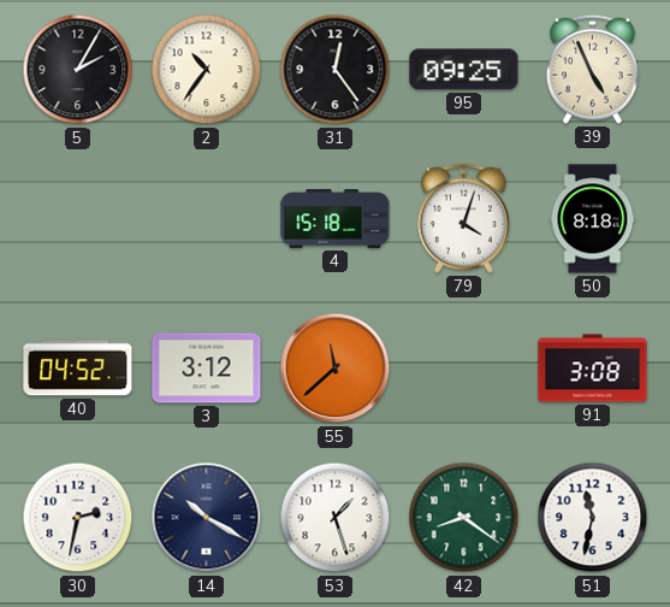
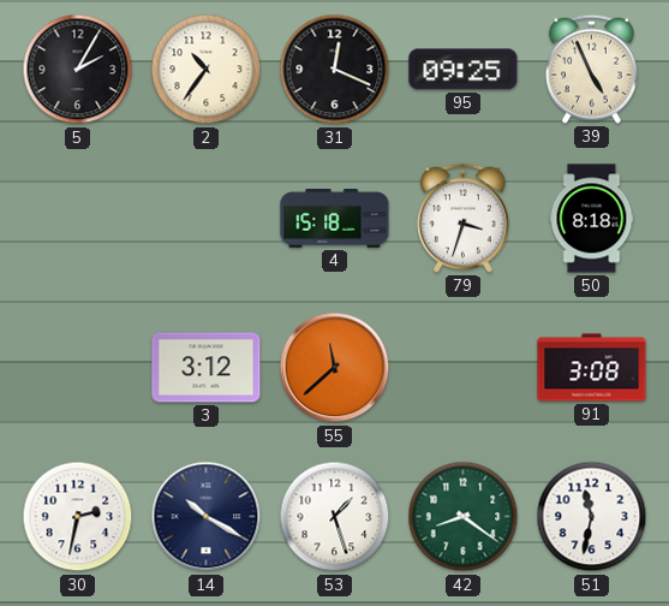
31: 12:24 -> 12:19 (335, 70)
79: 4:03 -> 3:33 (462, 218)
40: 04:52 -> none (78, 369)
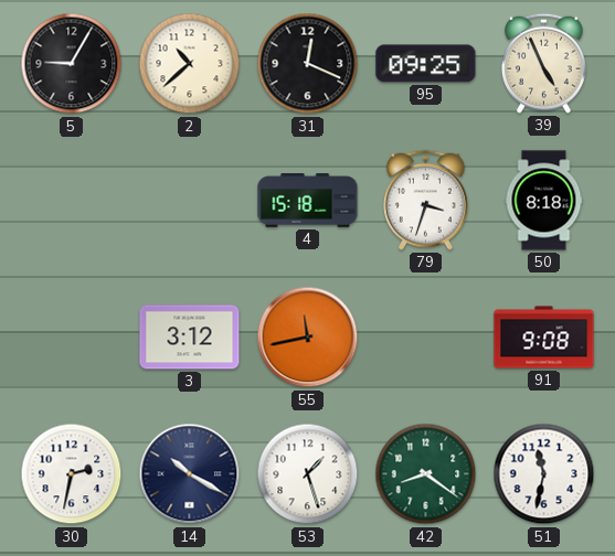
5: 2:05 -> 9:05 (72, 64)
2: 10:36 -> 10:38 (190, 64)
55: 11:38 -> 11:43 (308, 338)
91: 3:08 -> 9:08 (544, 338)
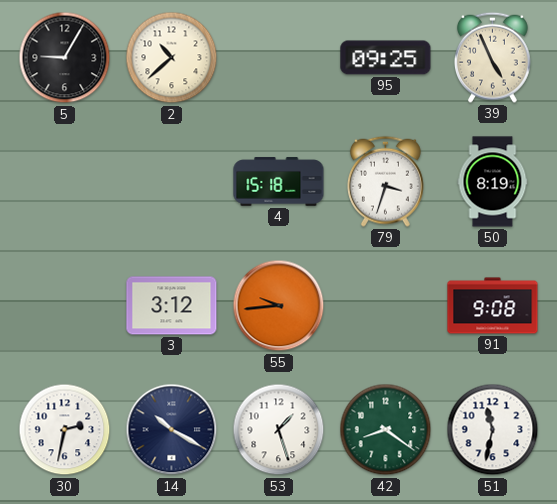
31: 12:19 -> none (308, 64)
50: 8:18 -> 8:19 (493, 182)
55: 11:43 -> 9:44 (279, 306)
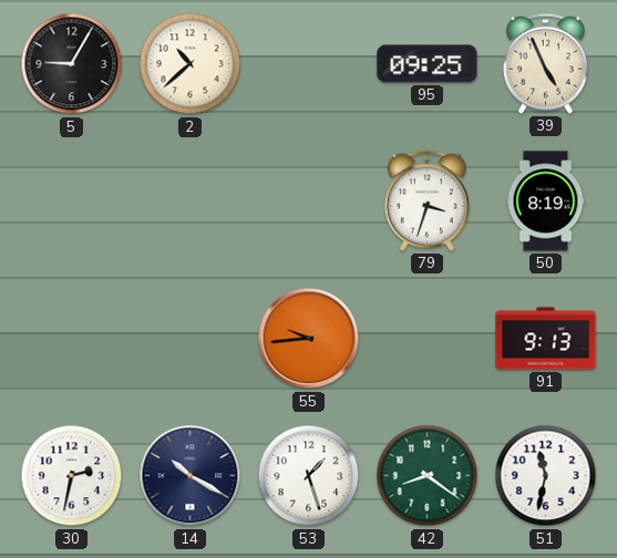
4: 15:18 -> none (279, 182)
3: 3:12 -> none (172, 306)
91: 9:08 -> 9:13 (546, 339)
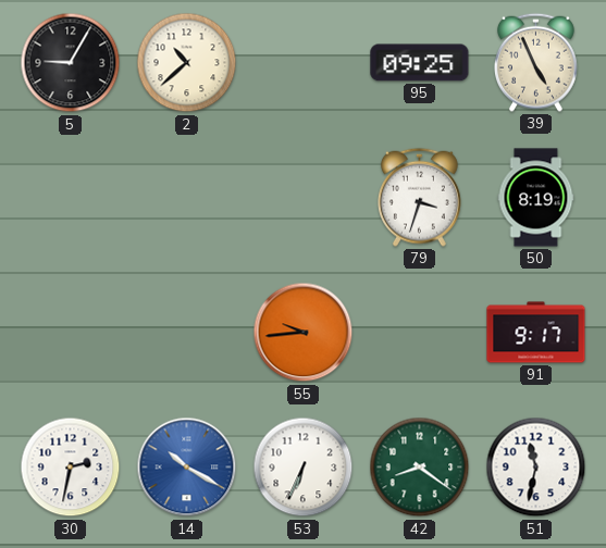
91: 9:13 -> 9:17 (536, 333)
14 dial: navy -> blue (187, 468)
53: 1:27 -> 6:34 (304, 468)
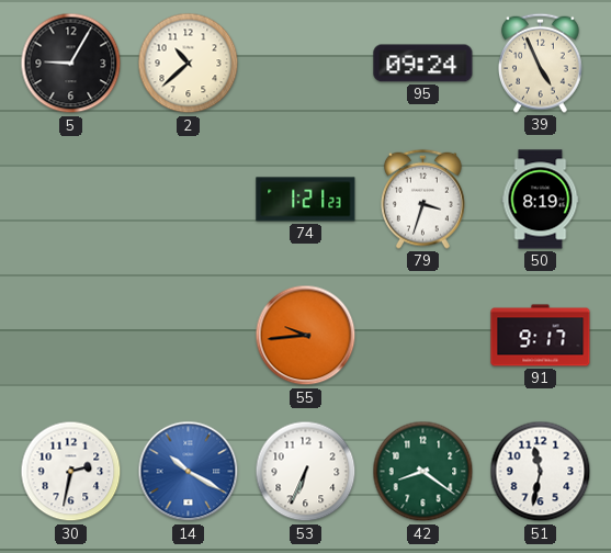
95: 09:25 -> 09:24 (423, 64)
74: none -> 1:21 (306, 200)
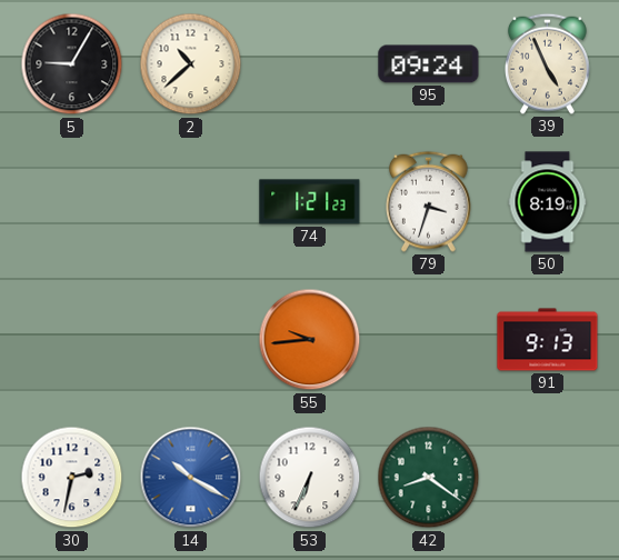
91: 9:17 -> 9:13 (548, 340)
51: 11:32 -> none (541, 472)
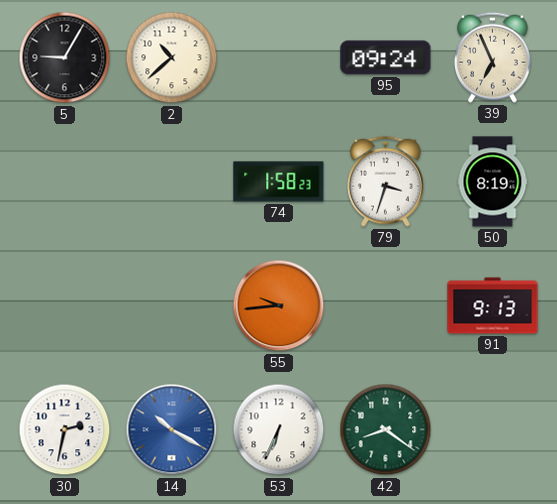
39: 4:56 -> 6:56 (492, 57)
74: 1:21 -> 1:58 (279, 182)
